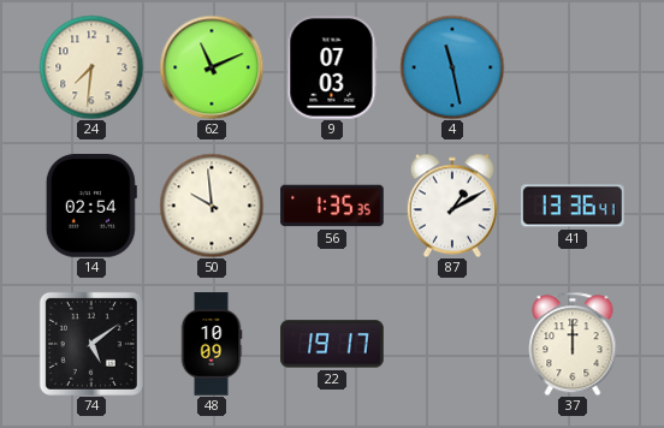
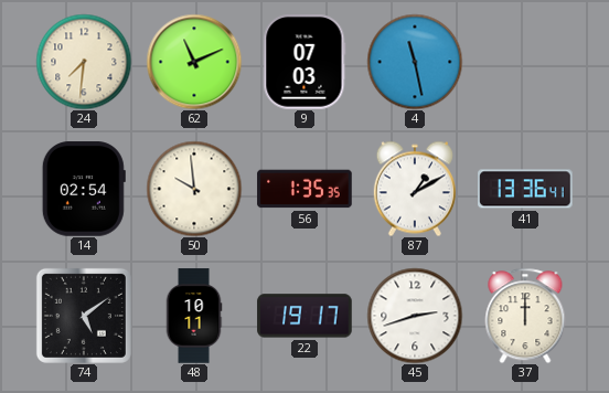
48: 10:09 -> 10:11 (194, 316)
45: none -> 2:42 (415, 316)
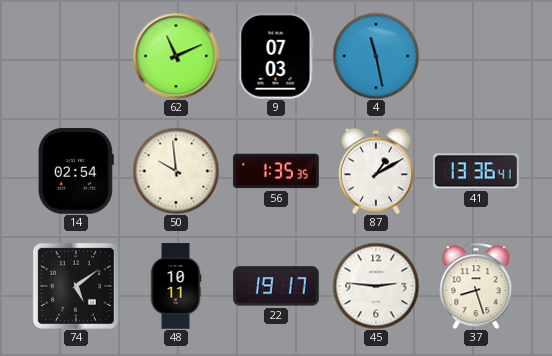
24: 7:31 -> none (84, 62)
45: 2:42 -> 2:46 (376, 286)
37: 12:00 -> 8:27 (476, 286)
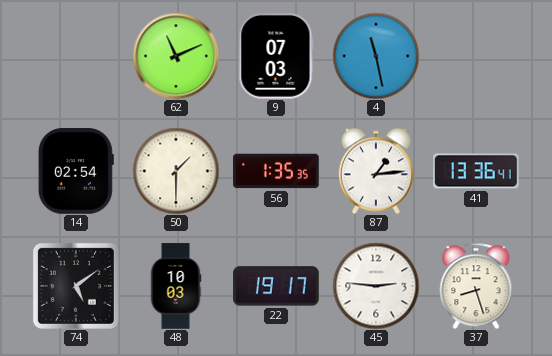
50: 9:59 -> 1:30 (176, 171)
87: 1:10 -> 1:14 (376, 171)
48: 10:11 -> 10:03 (176, 286)
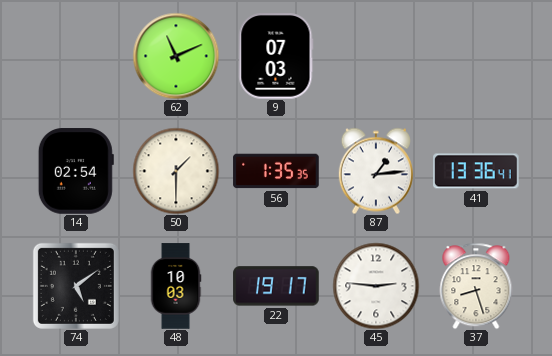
4: 11:28 -> none (376, 56)
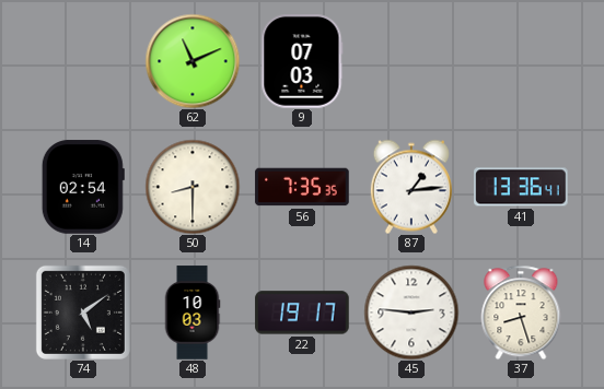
50: 1:30 -> 8:30 (193, 187)
56: 1:35 -> 7:35 (302, 187)
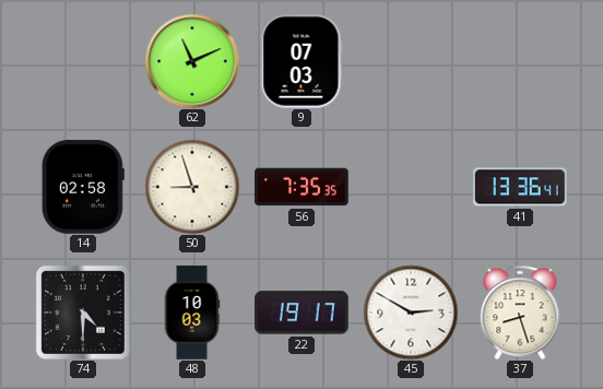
14: 02:54 -> 02:58 (83, 187)
50: 8:30 -> 8:57 (192, 187)
87: 1:14 -> none (411, 187)
74: 5:09 -> 4:30 (83, 313)
45: 2:46 -> 2:50 (411, 313)
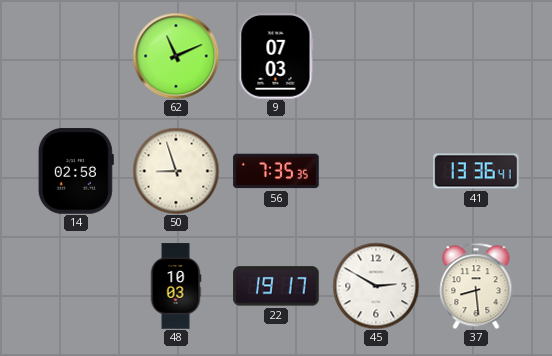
74: 4:30 -> none (83, 313)
37: 8:27 -> 8:29 (476, 286)
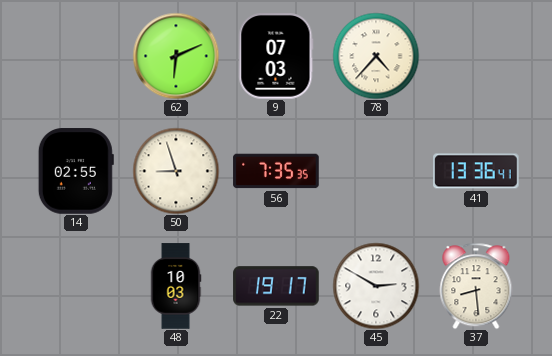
62: 11:11 -> 6:11 (176, 56)
78: none -> 4:37 (376, 56)
14: 02:58 -> 02:55 (76, 171)
